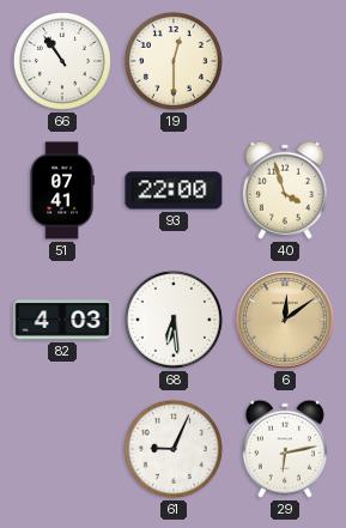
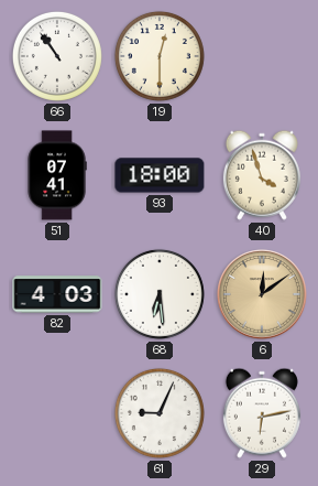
93: 22:00 -> 18:00 (160, 175)
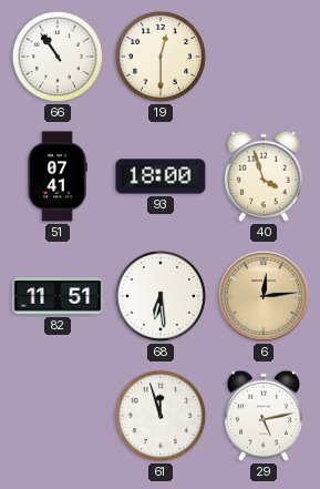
82: 4:03 -> 11:51 (58, 296)
6: 12:09 -> 12:14 (265, 297)
61: 9:04 -> 11:57 (161, 416)
29: 6:13 -> 5:13 (264, 416)
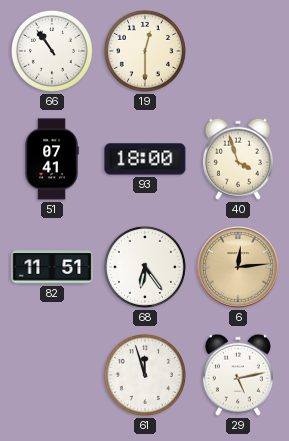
68: 6:29 -> 6:24 (145, 267)
